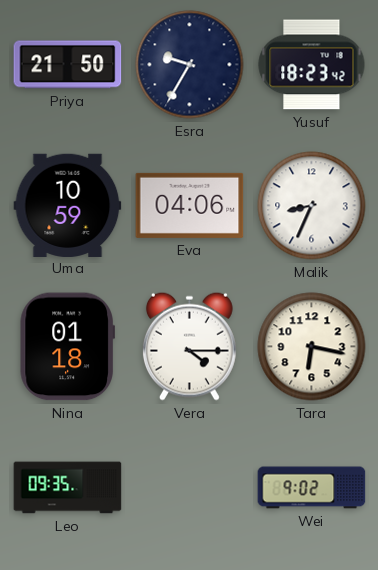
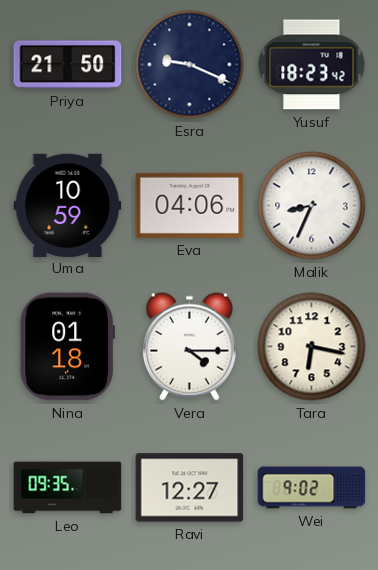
Esra: 9:35 -> 9:19 (190, 65)
Ravi: none -> 12:27 (190, 488)
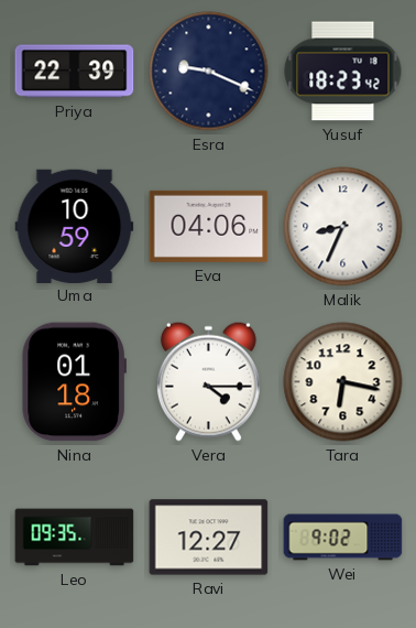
Priya: 21:50 -> 22:39 (75, 72)
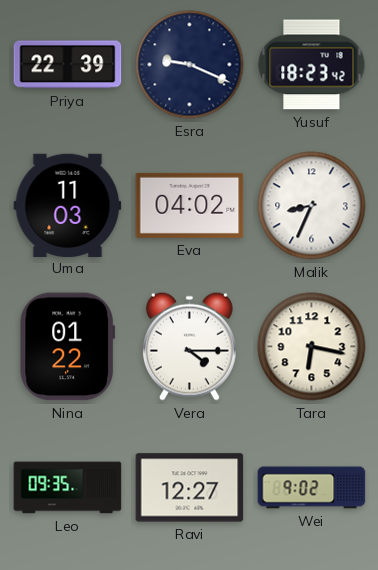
Uma: 10:59 -> 11:03 (68, 205)
Eva: 04:06 -> 04:02 (190, 205)
Nina: 01:18 -> 01:22 (67, 347)
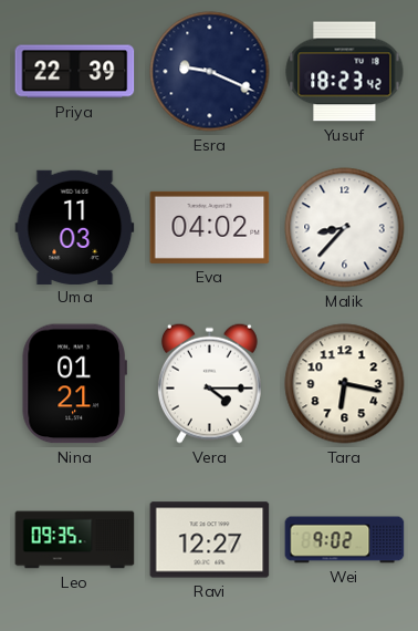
Malik: 8:34 -> 8:37 (345, 228)
Nina: 01:22 -> 01:21 (74, 384)
